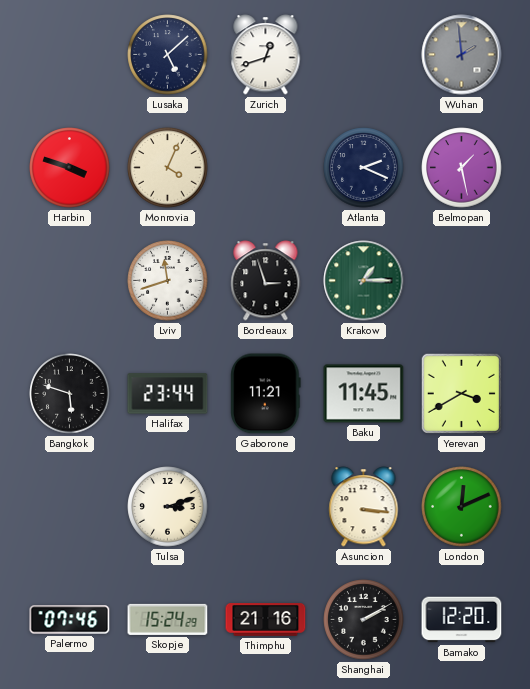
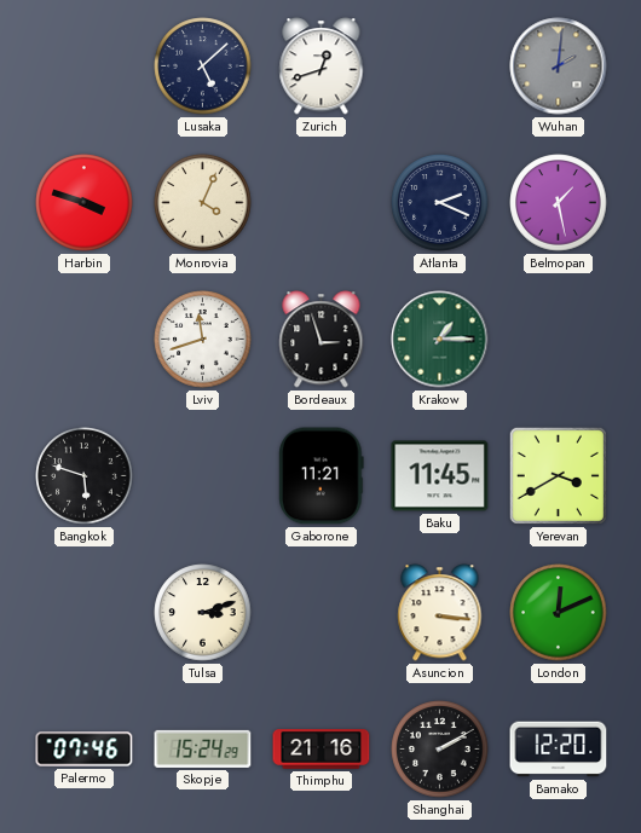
Wuhan: 1:59 -> 2:01 (559, 66)
Halifax: 23:44 -> none (168, 394)
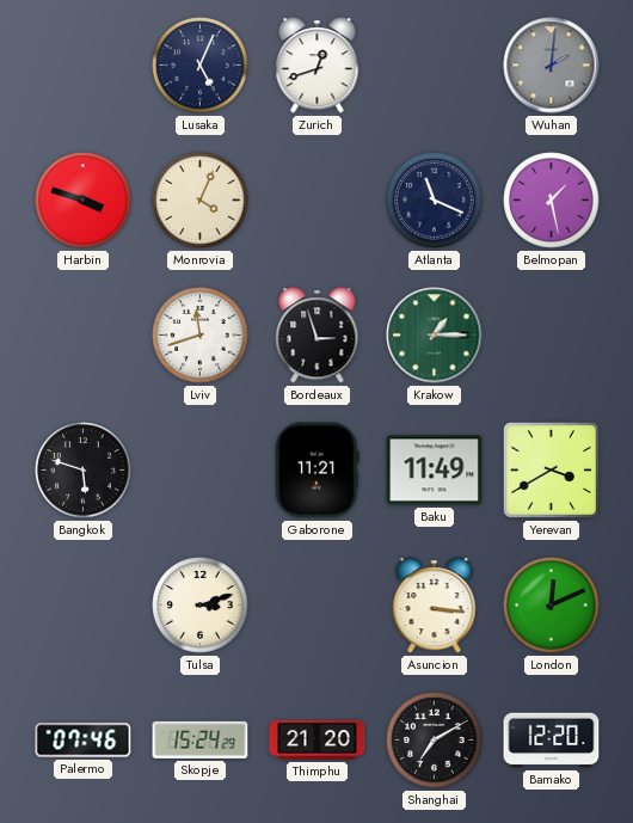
Lusaka: 5:08 -> 5:04 (201, 66)
Atlanta: 2:19 -> 11:19 (435, 201)
Baku: 11:45 -> 11:49 (435, 471)
Thimphu: 21:16 -> 21:20 (318, 741)
Shanghai: 2:10 -> 7:10 (435, 741)
